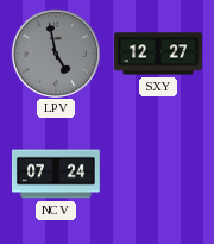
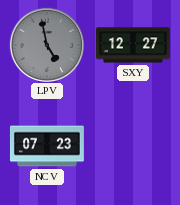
NCV: 07:24 -> 07:23 (47, 146)
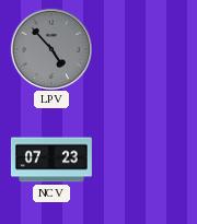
LPV: 4:58 -> 4:53 (50, 48)
SXY: 12:27 -> none (134, 45)
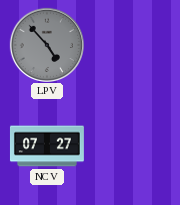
NCV: 07:23 -> 07:27 (47, 146)
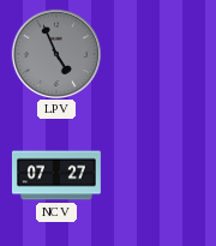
LPV: 4:53 -> 4:56 (55, 53)
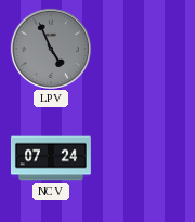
NCV: 07:27 -> 07:24 (51, 158)
